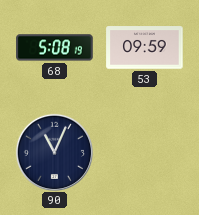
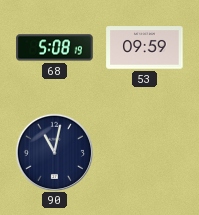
90: 11:04 -> 11:02 (54, 152)
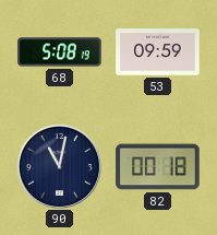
82: none -> 00:18 (158, 167)
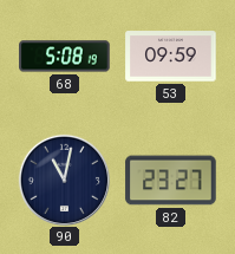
82: 00:18 -> 23:27 (171, 181)
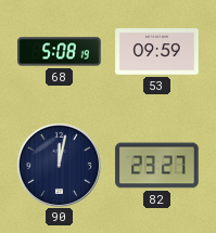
90: 11:02 -> 12:02 (59, 165)
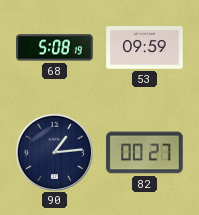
90: 12:02 -> 1:14 (54, 152)
82: 23:27 -> 00:27 (145, 153)
